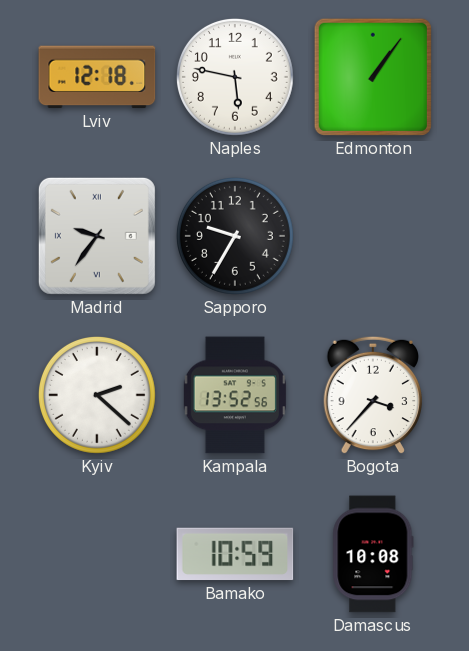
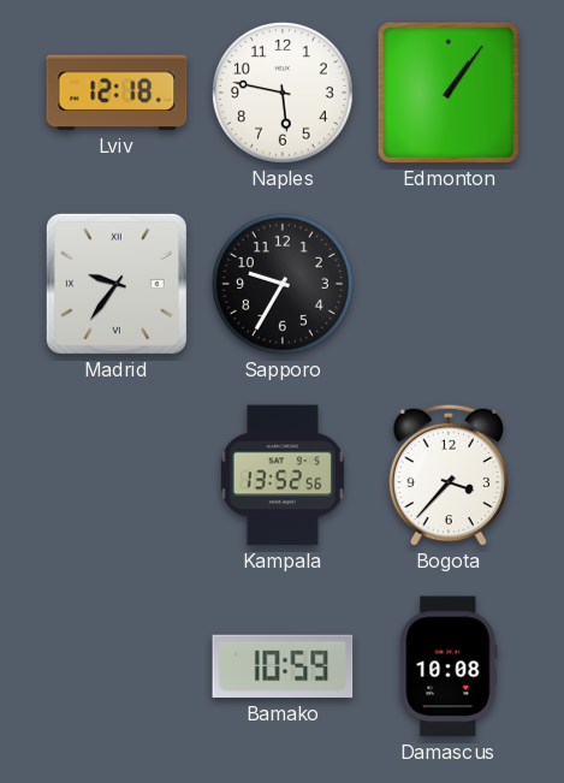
Kyiv: 2:22 -> none (97, 395)
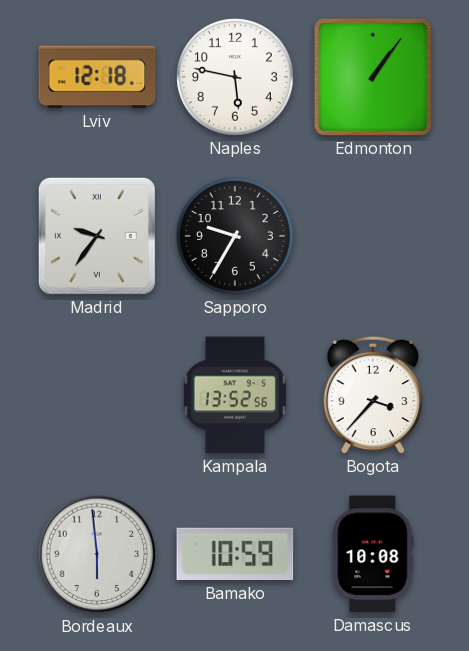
Bordeaux: none -> 5:59 (97, 554)
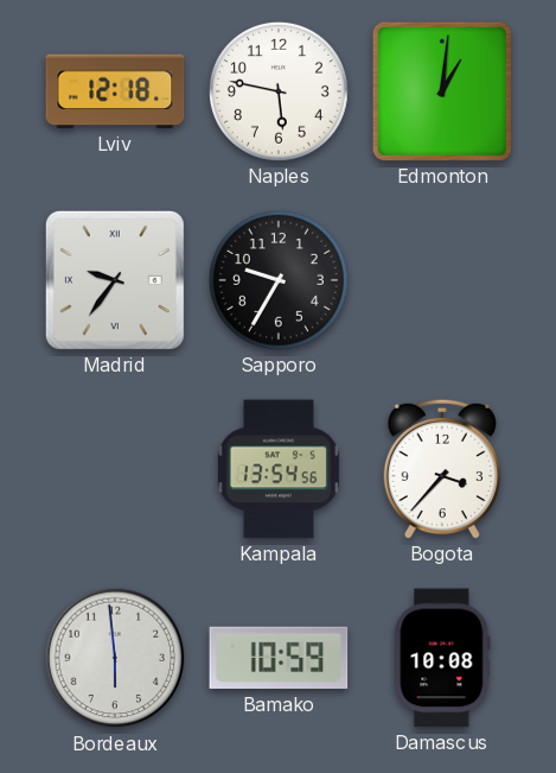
Edmonton: 1:06 -> 1:01 (442, 91)
Kampala: 13:52 -> 13:54 (279, 469)
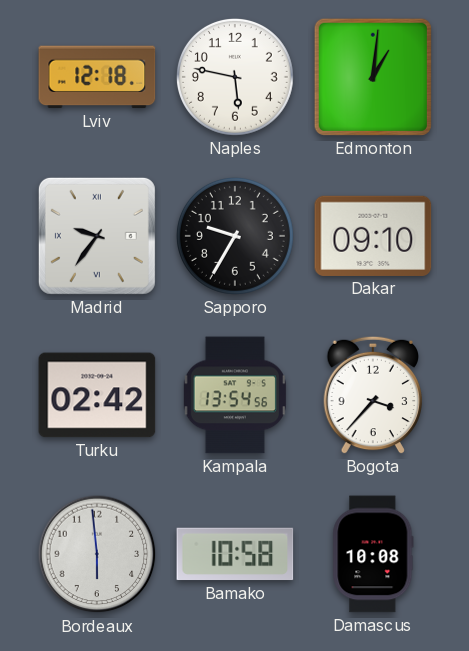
Dakar: none -> 09:10 (373, 236)
Turku: none -> 02:42 (97, 395)
Bamako: 10:59 -> 10:58 (235, 554)
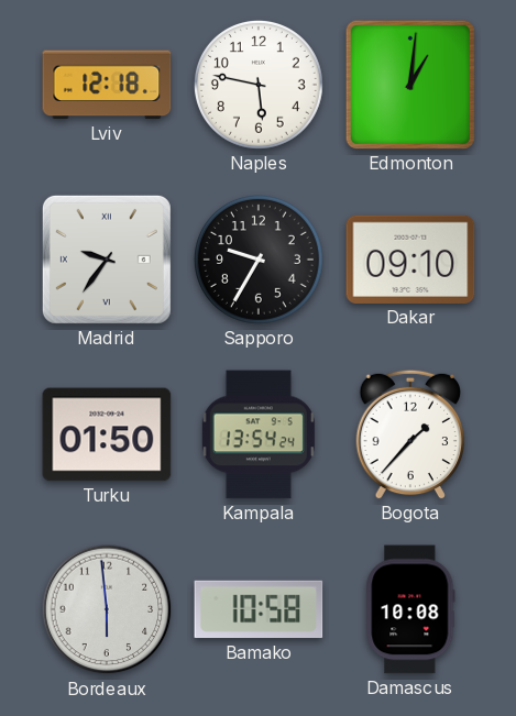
Turku: 02:42 -> 01:50 (107, 434)
Kampala: 13:54:56 -> 13:54:24 (259, 434)
Bogota: 3:37 -> 1:37 (409, 434)
